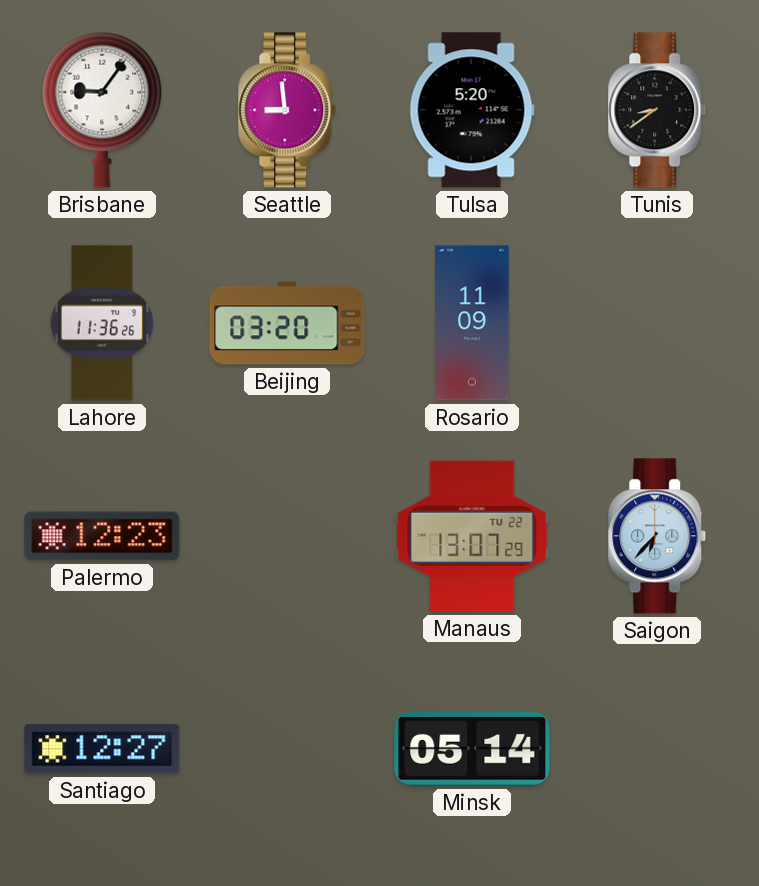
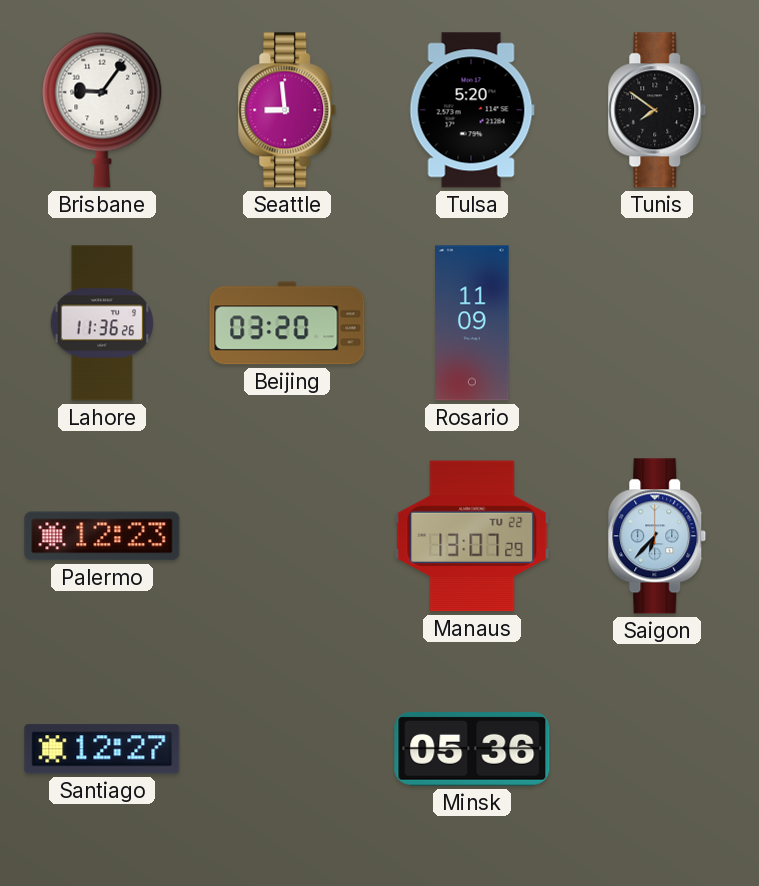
Tunis: 8:39 -> 7:51 (657, 110)
Minsk: 05:14 -> 05:36 (472, 750)
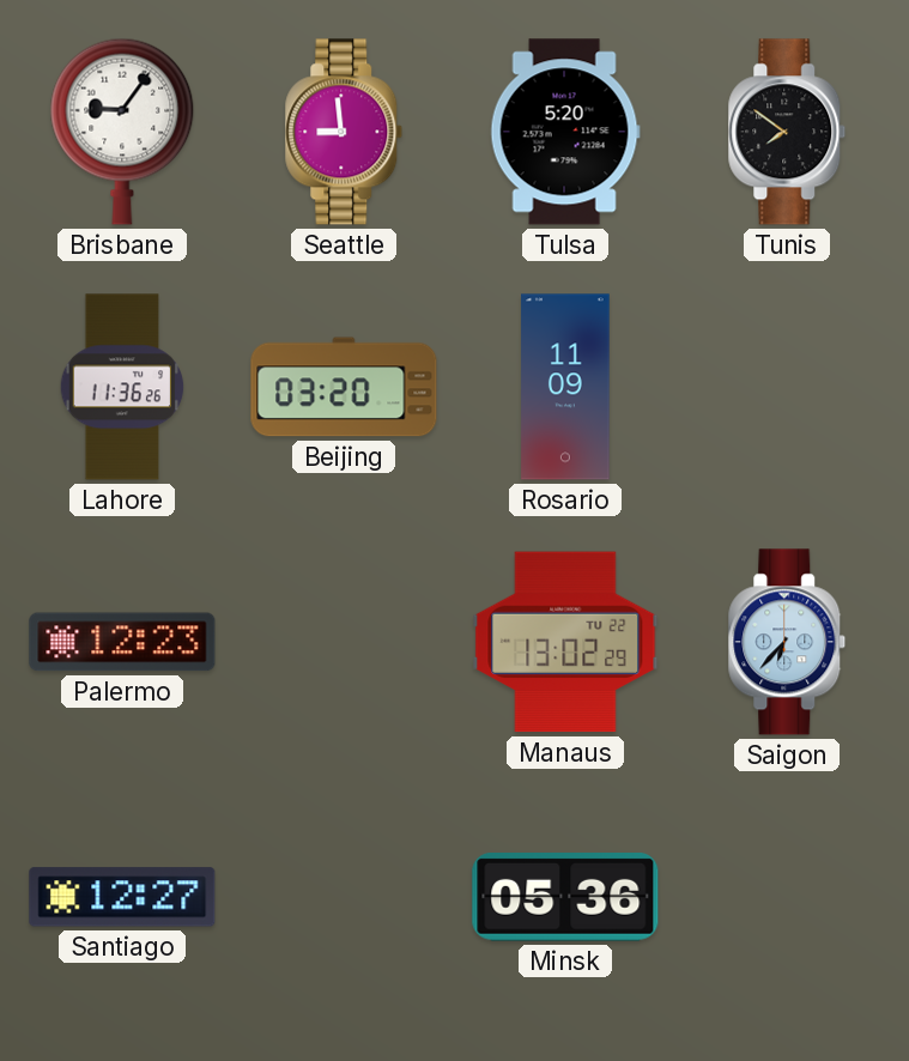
Manaus: 13:07 -> 13:02 (565, 642)
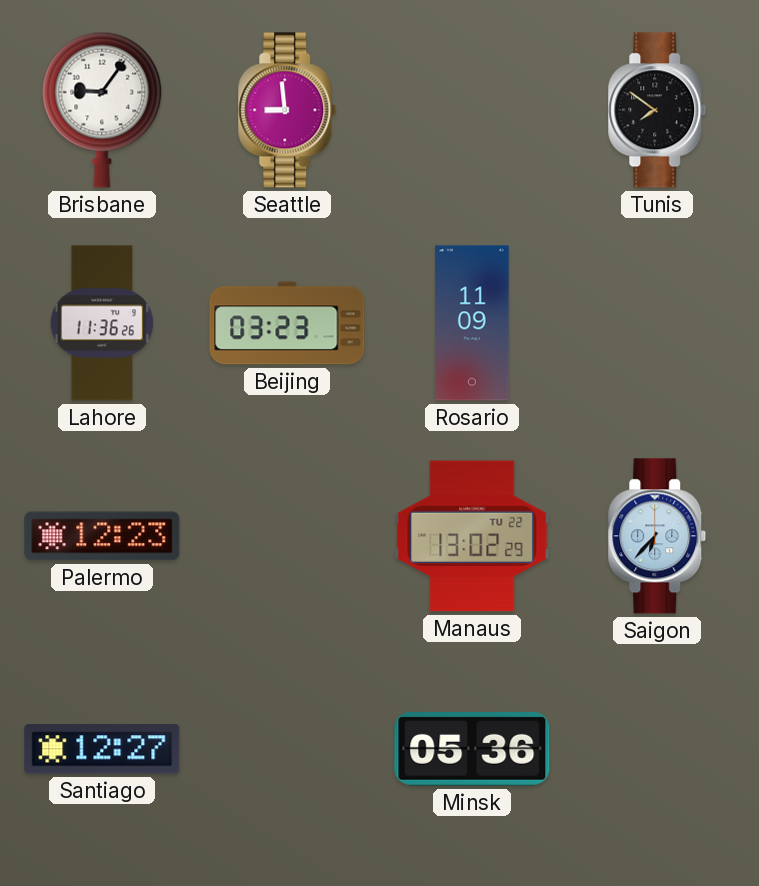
Tulsa: 5:20 -> none (565, 132)
Beijing: 03:20 -> 03:23 (287, 323)
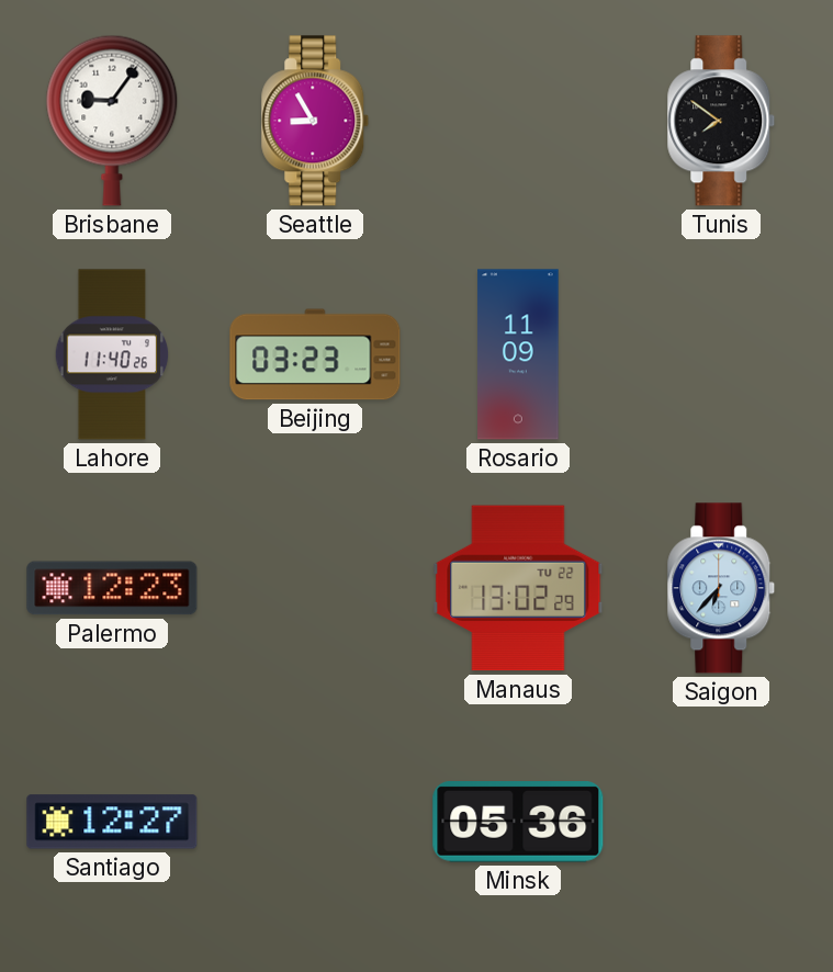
Seattle: 8:59 -> 8:55 (315, 121)
Lahore: 11:36 -> 11:40 (112, 354)
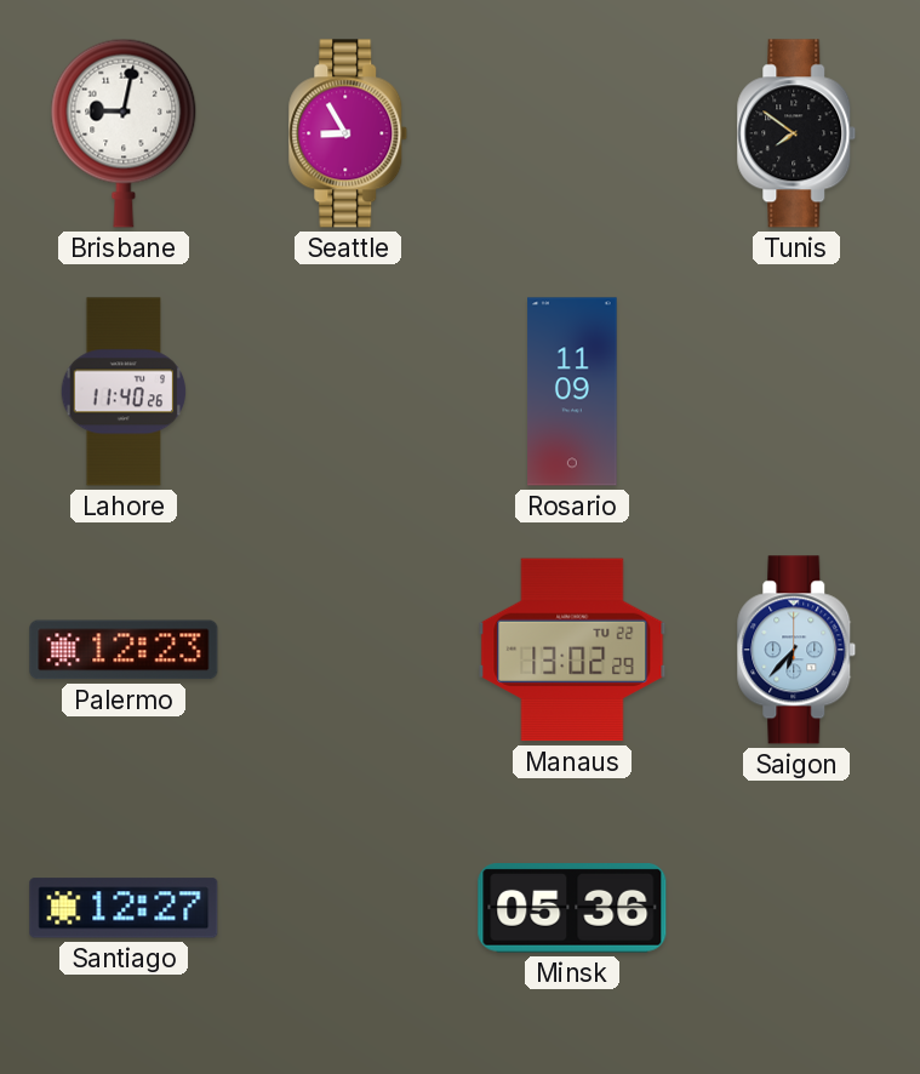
Brisbane: 9:06 -> 9:02 (124, 133)
Beijing: 03:23 -> none (315, 354)
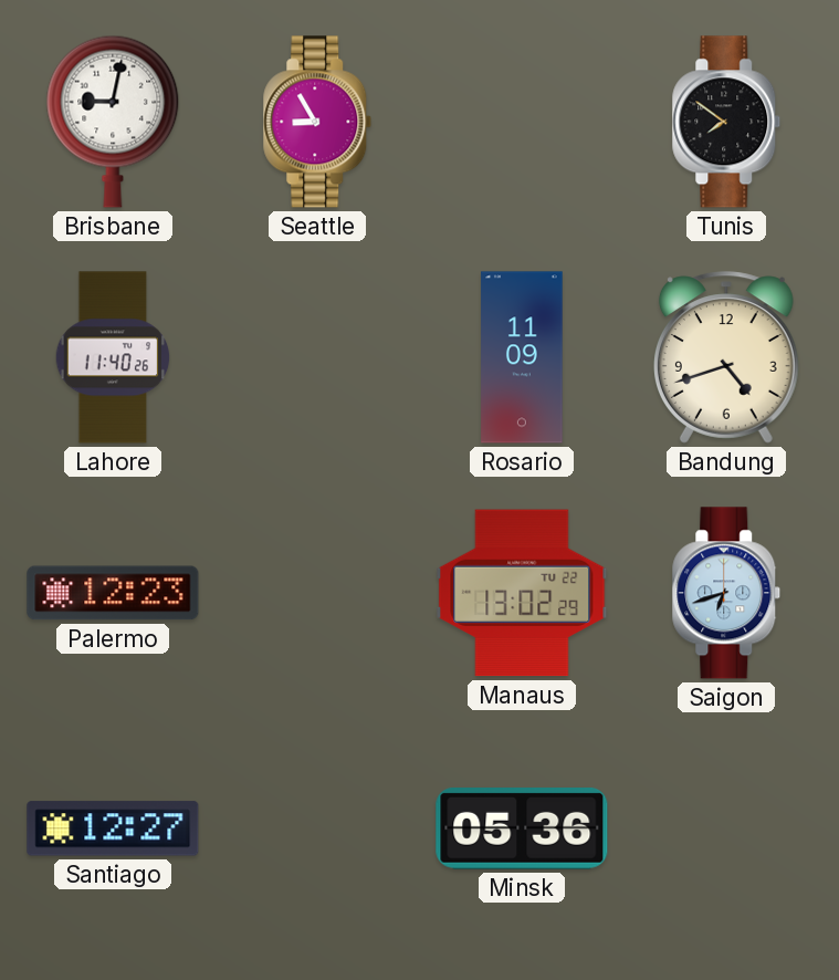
Bandung: none -> 4:42 (726, 357)
Saigon: 6:37 -> 6:42 (726, 593)
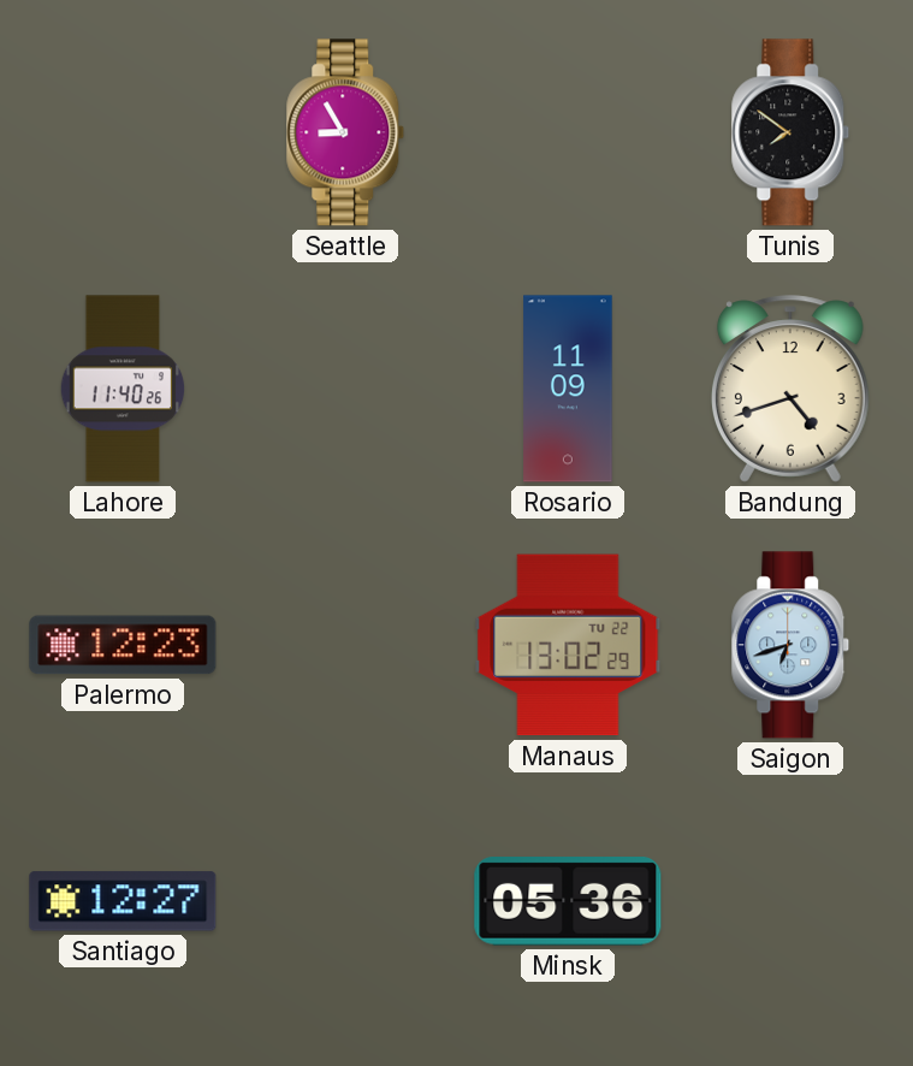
Brisbane: 9:02 -> none (113, 122)
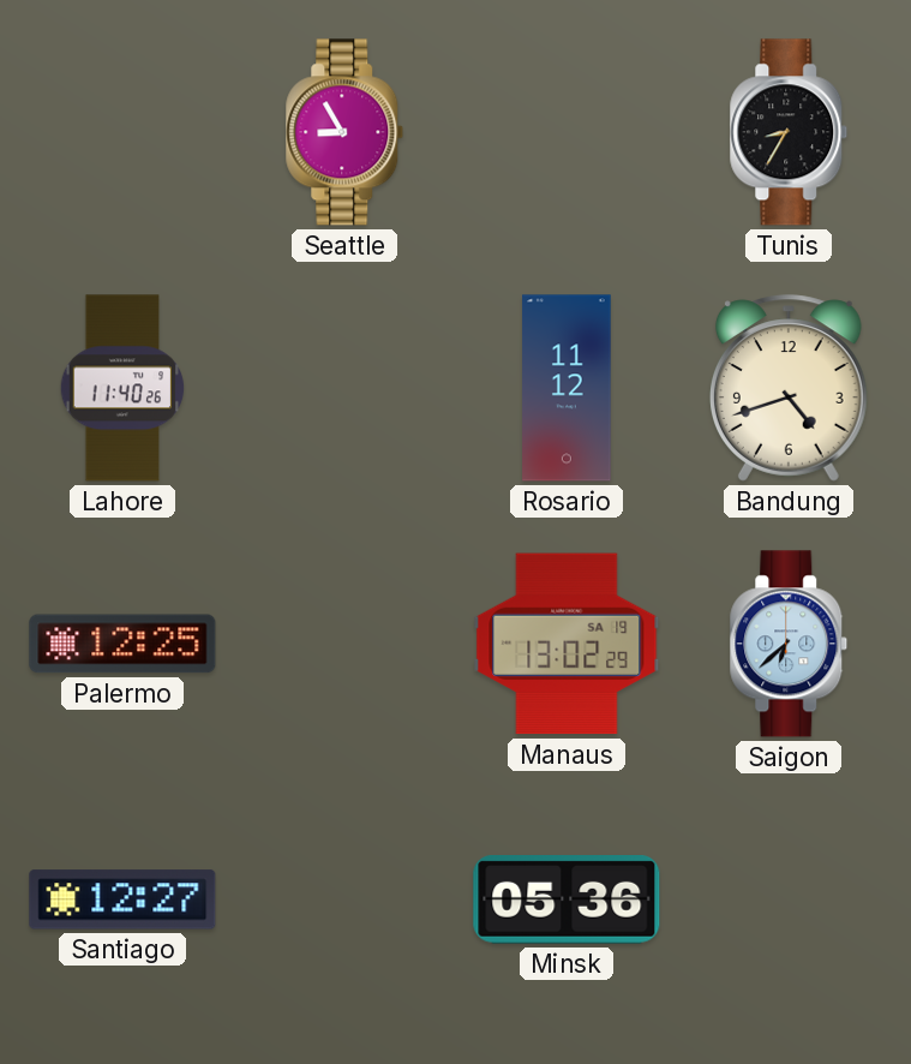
Tunis: 7:51 -> 8:35 (789, 132)
Rosario: 11:09 -> 11:12 (567, 388)
Palermo: 12:23 -> 12:25 (122, 644)
Manaus date: TU 22 -> SA 19 (567, 644)
Saigon: 6:42 -> 6:38 (789, 644)
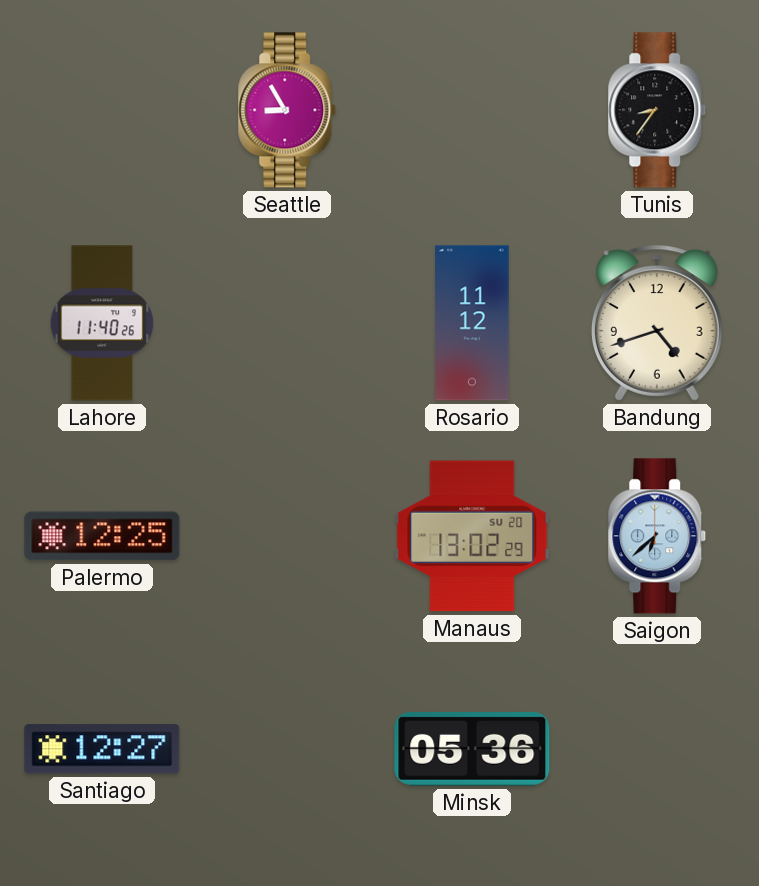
Tunis: 8:35 -> 8:36 (657, 110)
Manaus date: SA 19 -> SU 20 (472, 536)
